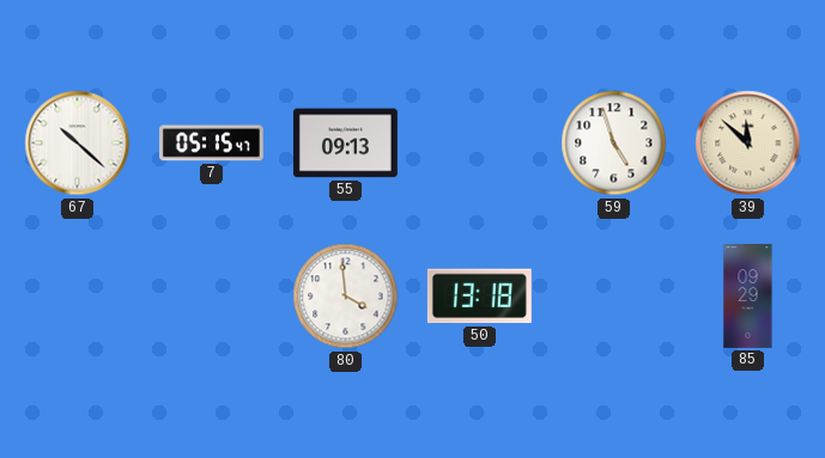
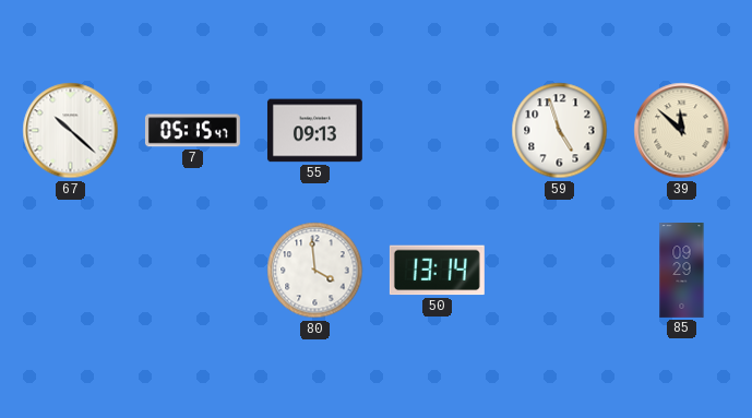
50: 13:18 -> 13:14 (437, 271)
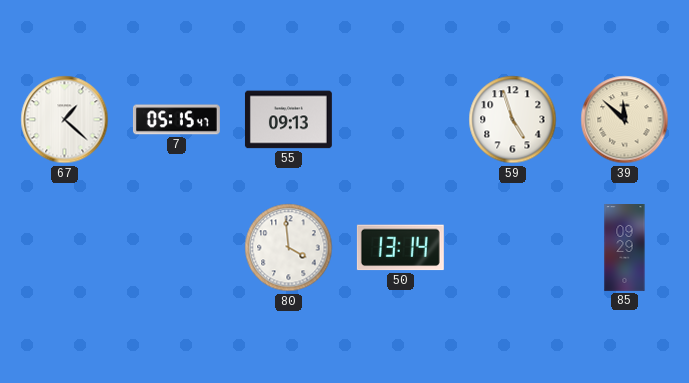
67: 10:22 -> 1:22 (65, 120)
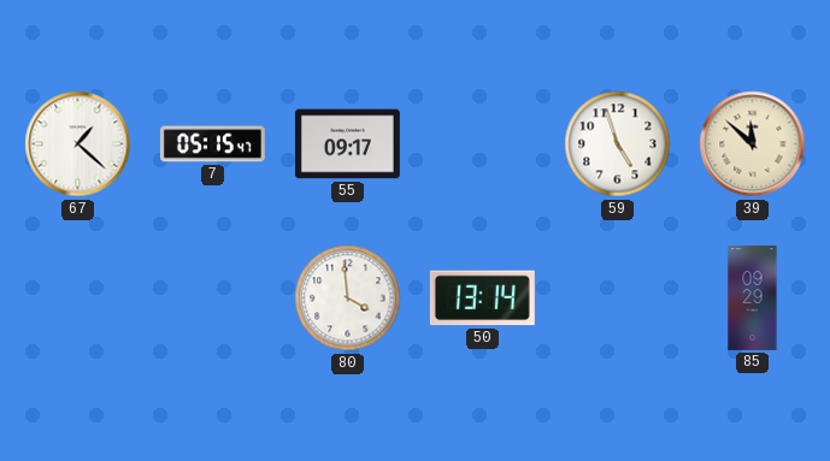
55: 09:13 -> 09:17 (347, 144)
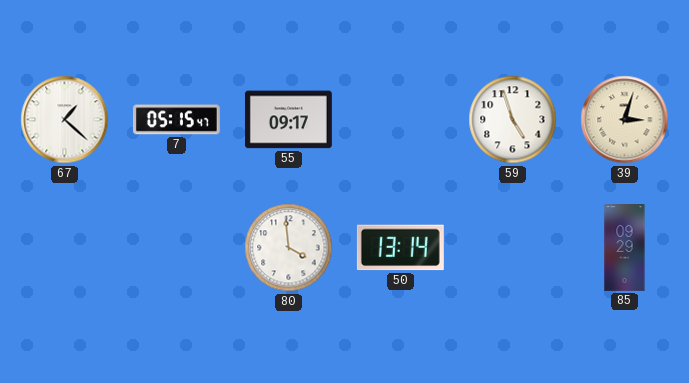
39: 11:52 -> 3:03 (625, 120)
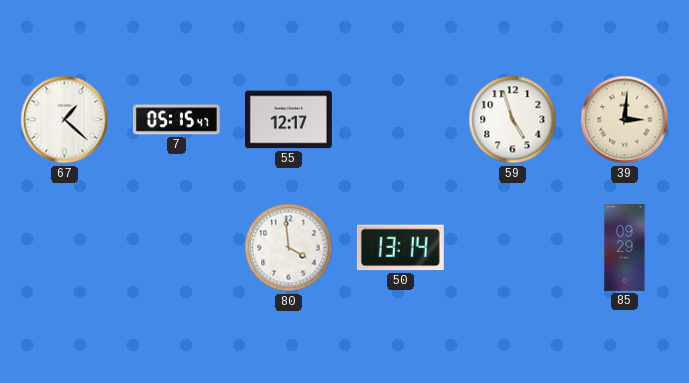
55: 09:17 -> 12:17 (288, 120)
39: 3:03 -> 3:01 (625, 120)
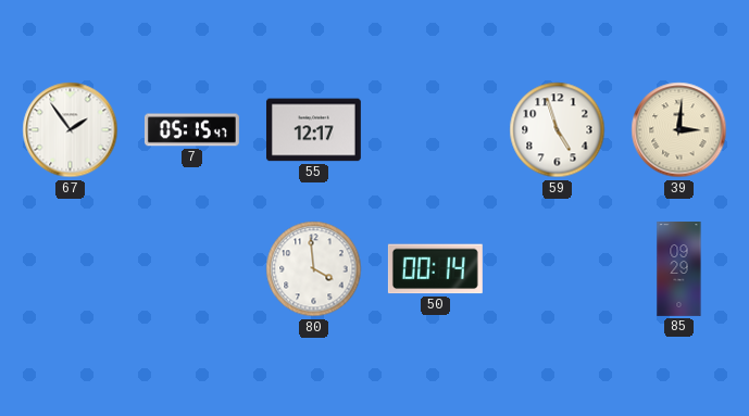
67: 1:22 -> 1:54 (71, 130)
50: 13:14 -> 00:14 (435, 269)
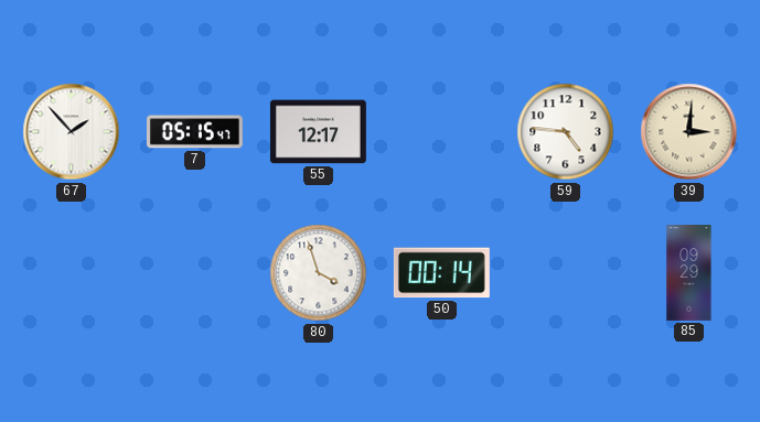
67: 1:54 -> 1:53 (72, 132)
59: 4:57 -> 4:46 (566, 132)
80: 3:59 -> 3:57 (319, 273)
